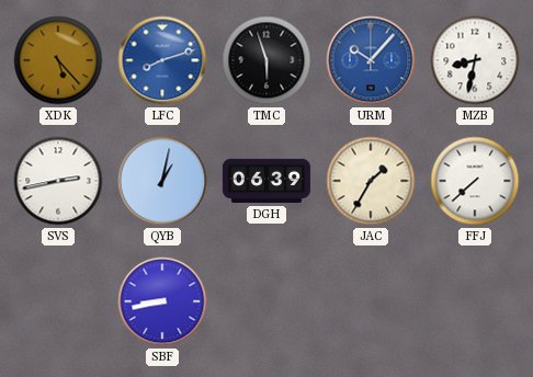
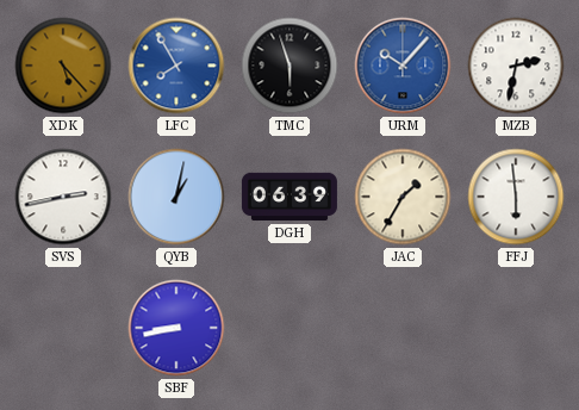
LFC: 8:12 -> 7:55 (176, 66)
MZB: 8:32 -> 2:32 (516, 66)
FFJ: 7:38 -> 5:59 (516, 197)
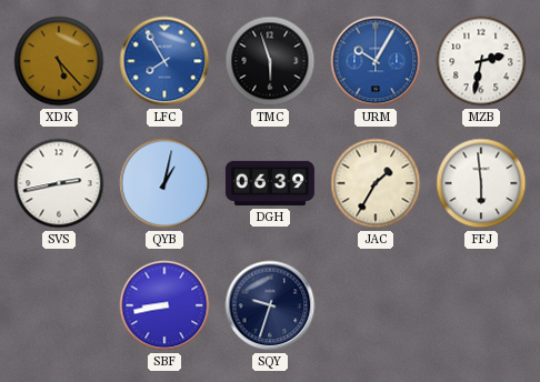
URM: 10:07 -> 10:05 (376, 61)
SQY: none -> 9:33 (270, 305)
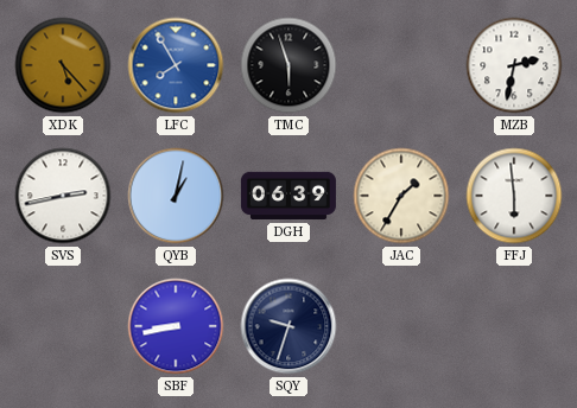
URM: 10:05 -> none (376, 61)
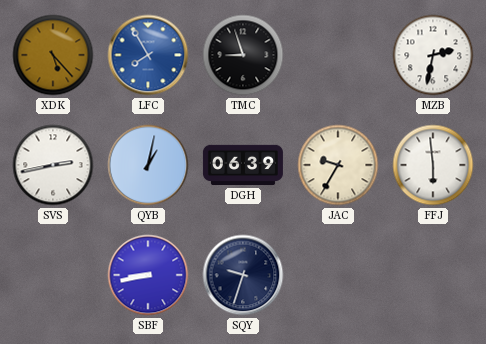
TMC: 5:57 -> 8:57 (243, 55)
JAC: 1:35 -> 9:35 (338, 165)
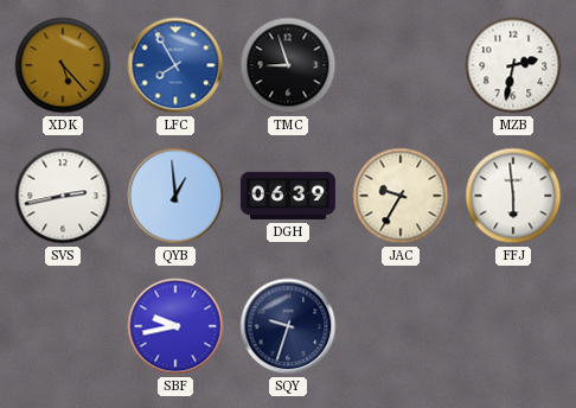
QYB: 1:02 -> 12:59 (175, 196)
SBF: 8:43 -> 9:43 (175, 326)
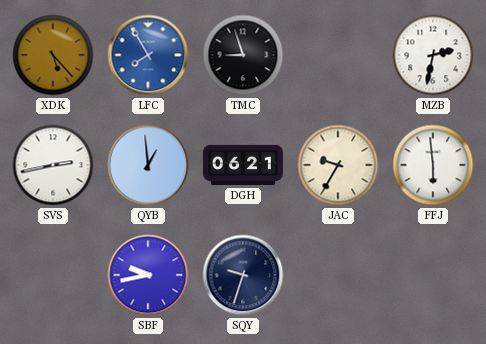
DGH: 06:39 -> 06:21 (243, 165)
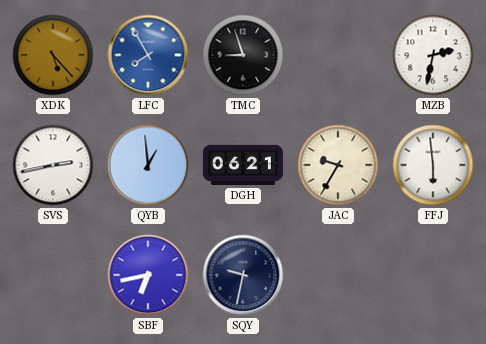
SBF: 9:43 -> 6:43 (148, 275)
SQY: 9:33 -> 9:32 (243, 275)
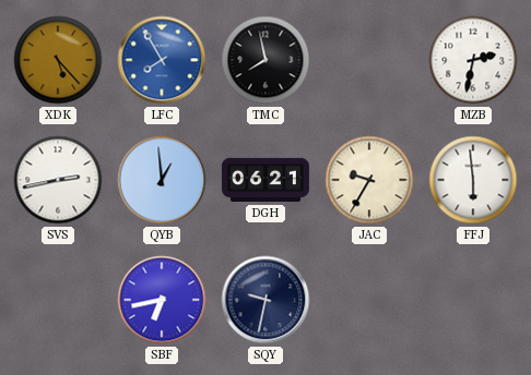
TMC: 8:57 -> 7:58 (265, 60)
